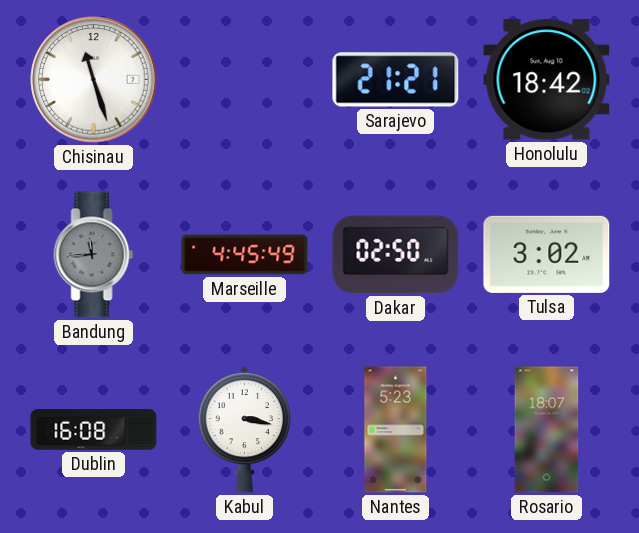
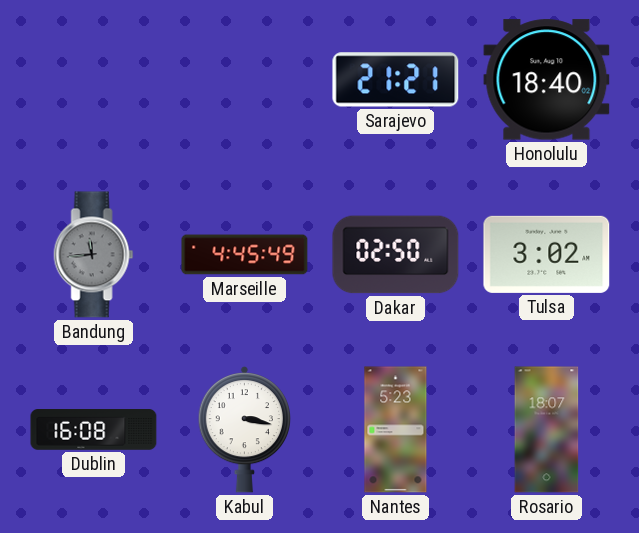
Chisinau: 11:27 -> none (94, 80)
Honolulu: 18:42 -> 18:40 (547, 80)
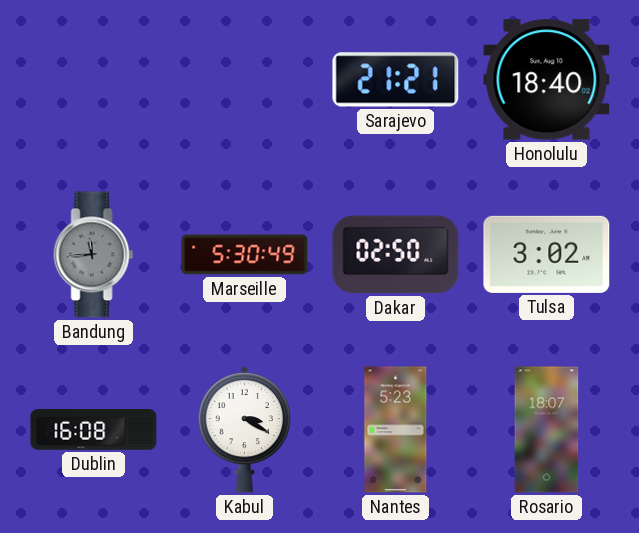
Marseille: 4:45 -> 5:30 (245, 255)
Kabul: 3:17 -> 3:20 (244, 429)
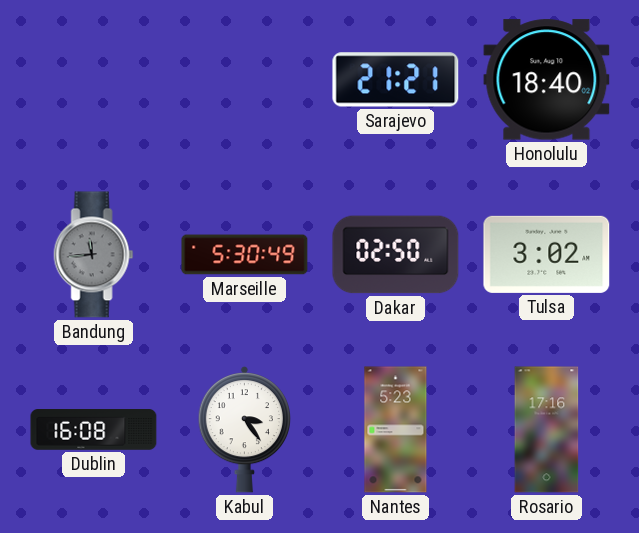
Kabul: 3:20 -> 3:24 (244, 429)
Rosario: 18:07 -> 17:16 (547, 430)
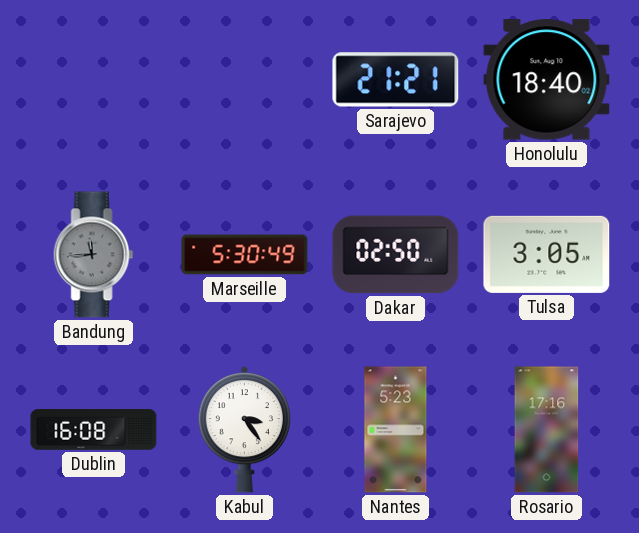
Tulsa: 3:02 -> 3:05 (547, 254)
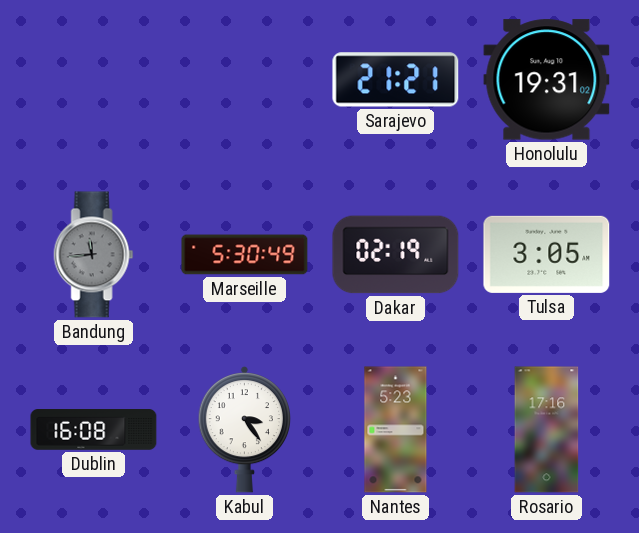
Honolulu: 18:40 -> 19:31 (547, 80)
Dakar: 02:50 -> 02:19 (396, 255)
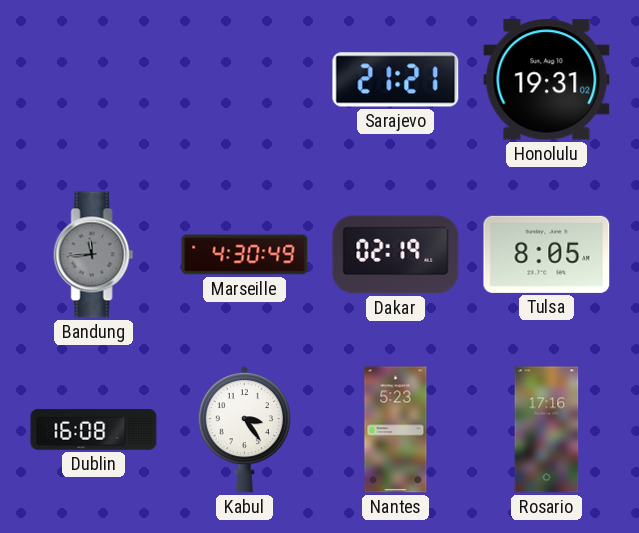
Marseille: 5:30 -> 4:30 (245, 255)
Tulsa: 3:05 -> 8:05 (547, 254)
